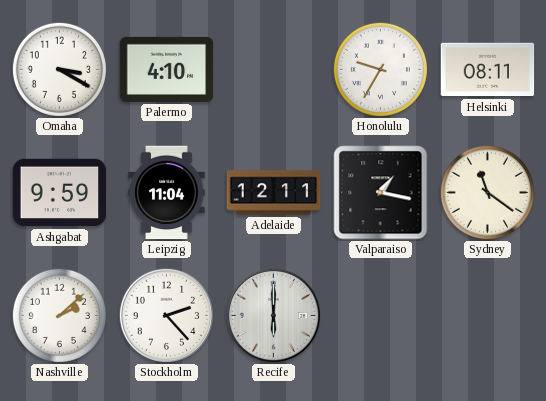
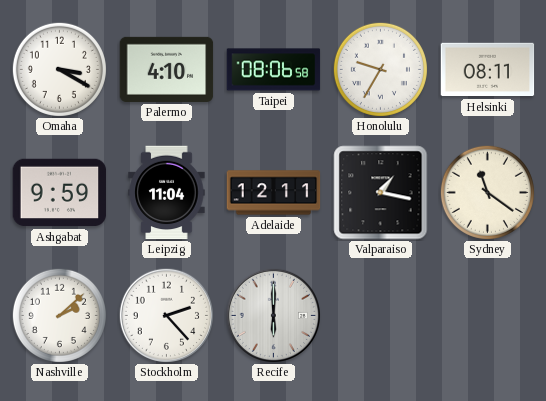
Taipei: none -> 08:06 (274, 70)
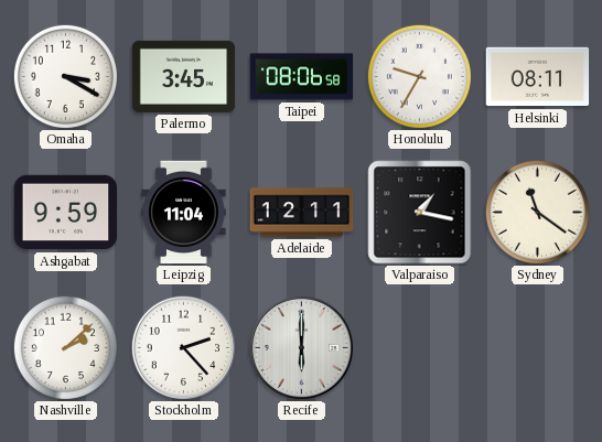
Palermo: 4:10 -> 3:45 (184, 76)
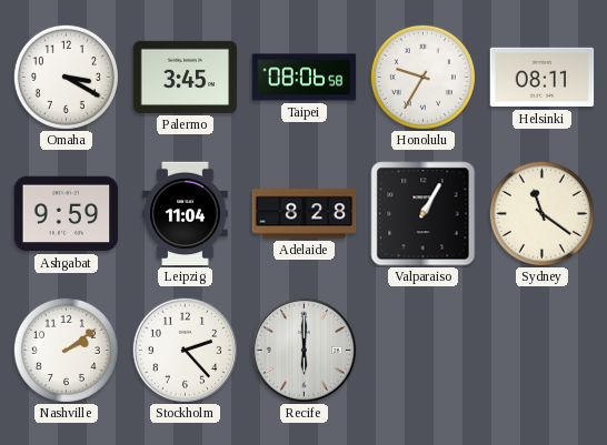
Adelaide: 12:11 -> 8:28 (305, 214)
Valparaiso: 1:17 -> 1:05 (424, 214)
Nashville: 2:08 -> 2:09 (66, 350)
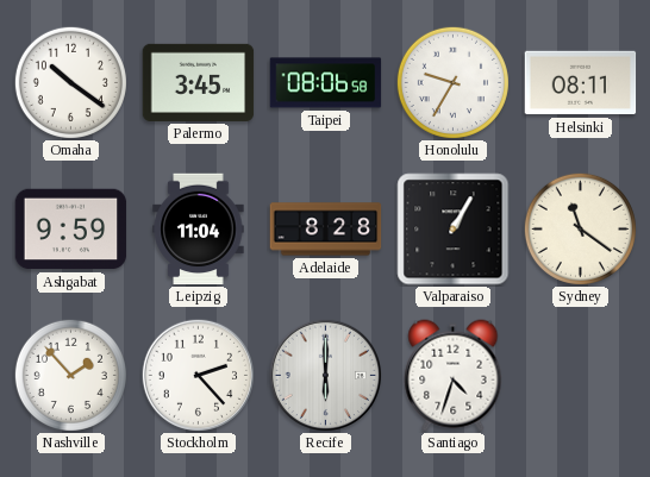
Omaha: 3:20 -> 10:21 (70, 82)
Nashville: 2:09 -> 1:53 (70, 375)
Santiago: none -> 4:33 (454, 376)
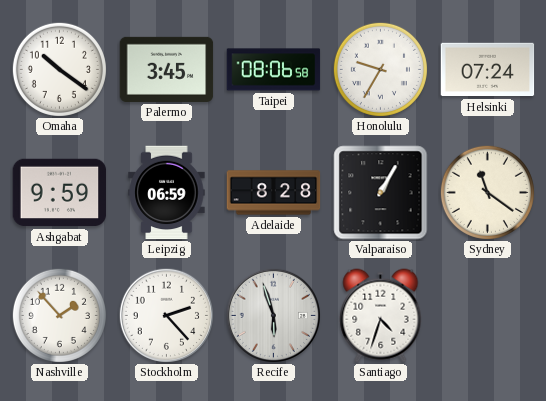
Helsinki: 08:11 -> 07:24 (488, 70)
Leipzig: 11:04 -> 06:59 (167, 193)
Recife: 6:00 -> 5:57 (273, 315)
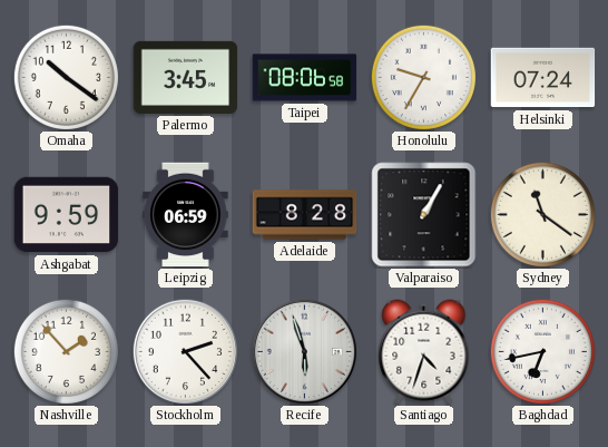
Baghdad: none -> 6:43 (542, 351)
